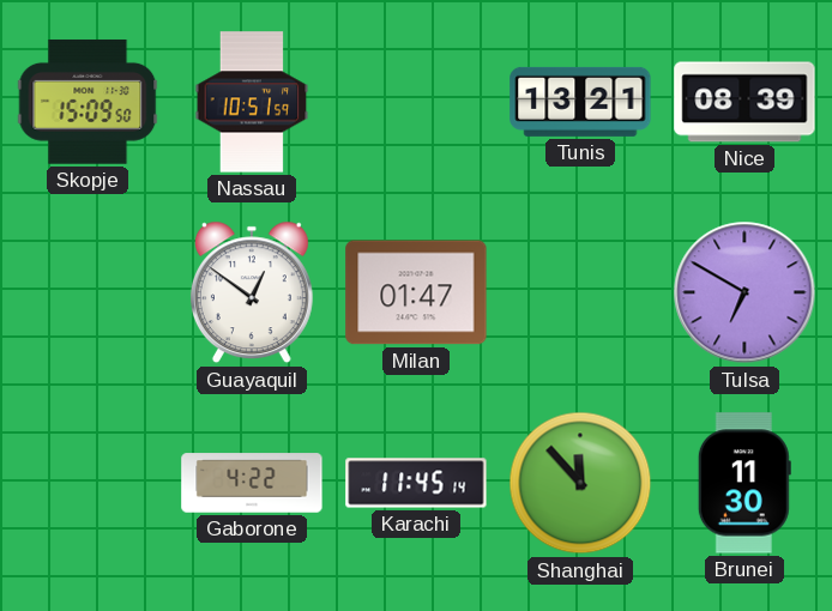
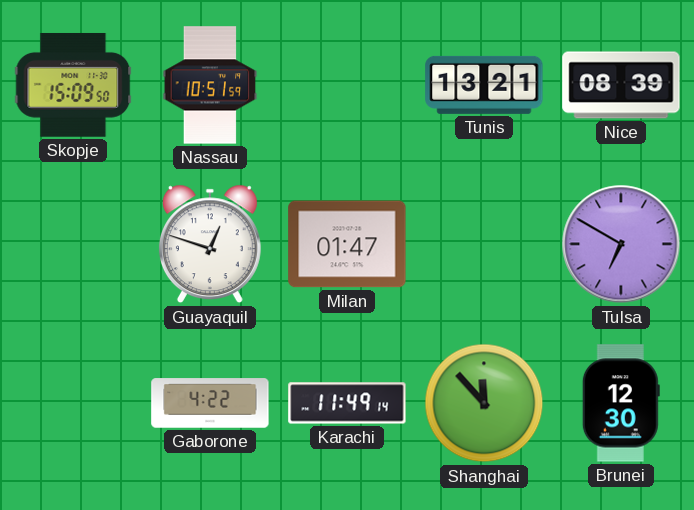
Guayaquil: 12:51 -> 12:48 (210, 244)
Karachi: 11:45 -> 11:49 (347, 403)
Brunei: 11:30 -> 12:30 (621, 403)
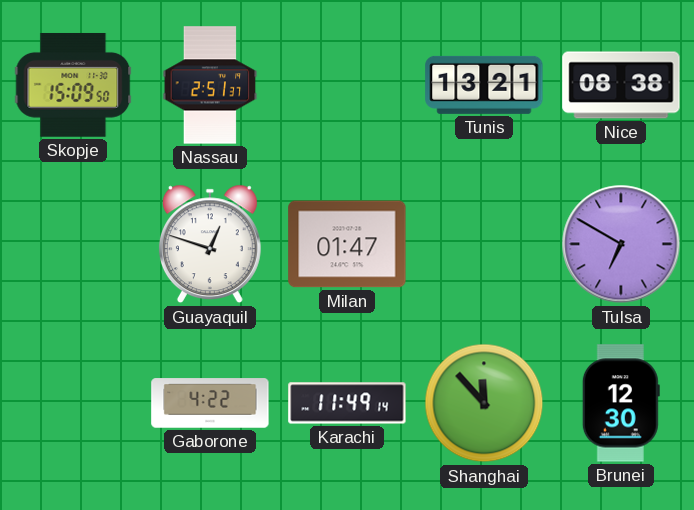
Nassau: 10:51 -> 2:51 (210, 85)
Nice: 08:39 -> 08:38 (621, 85)
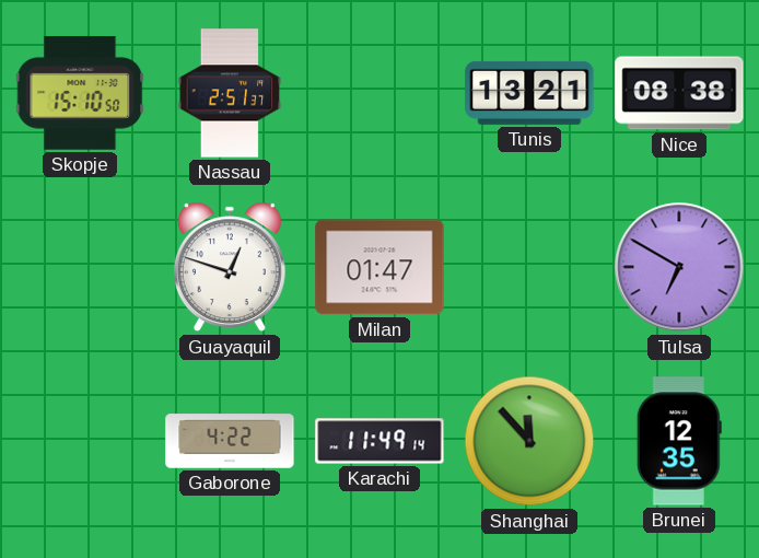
Skopje: 15:09 -> 15:10 (80, 93)
Brunei: 12:30 -> 12:35 (679, 441)
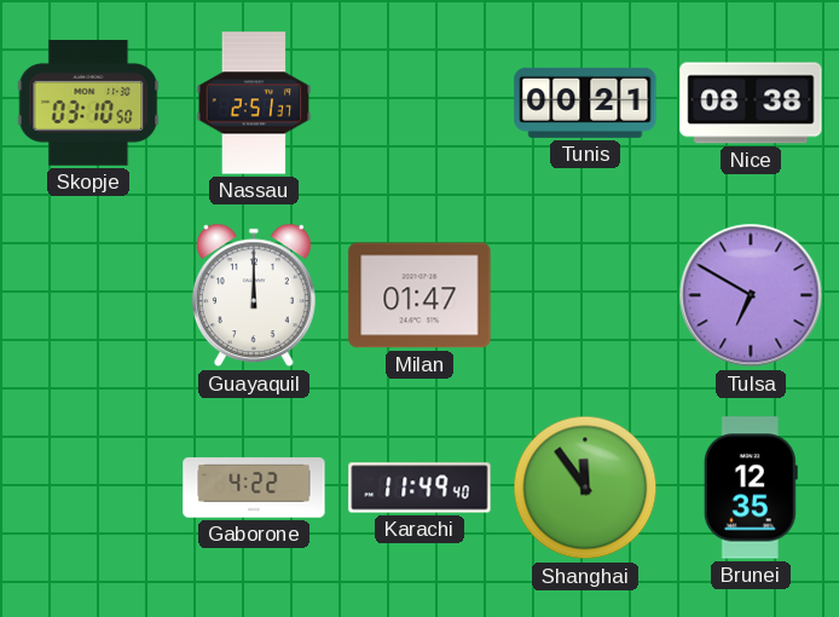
Skopje: 15:10 -> 03:10 (88, 103)
Tunis: 13:21 -> 00:21 (585, 103)
Guayaquil: 12:48 -> 12:00 (254, 295)
Karachi: 11:49:14 -> 11:49:40 (419, 488)
Shanghai: 11:53 -> 11:54 (585, 488)
